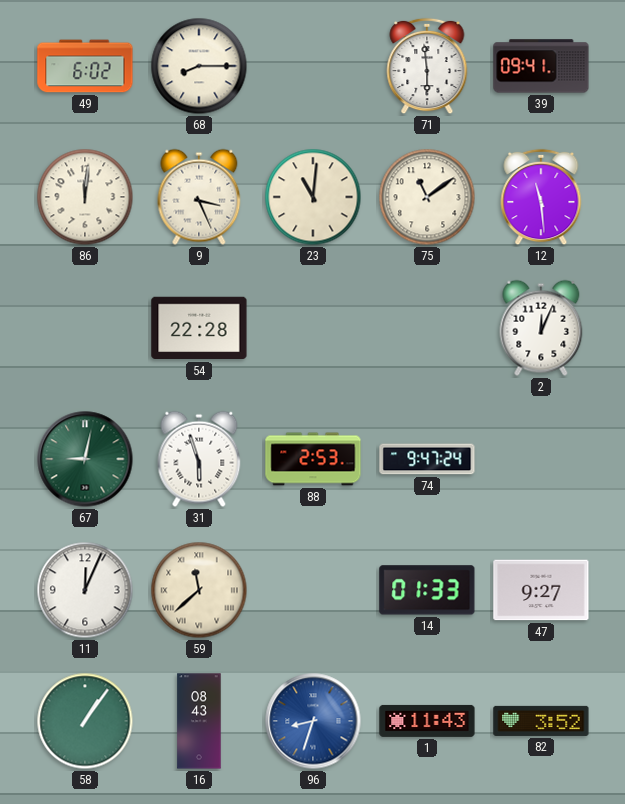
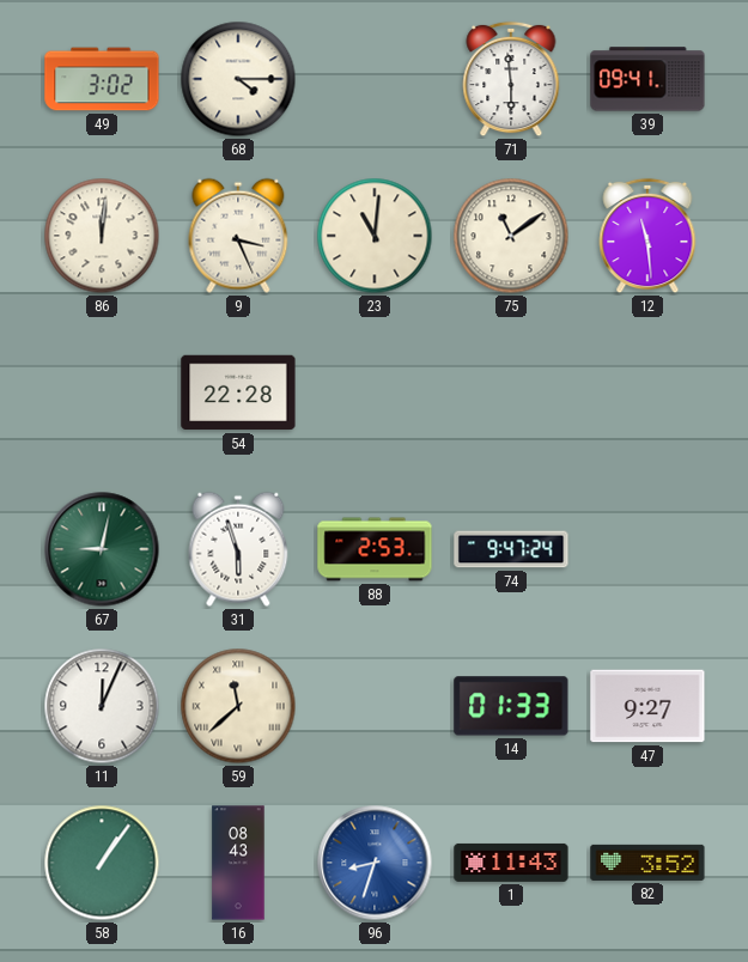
49: 6:02 -> 3:02 (102, 79)
68: 8:15 -> 4:15 (238, 79)
2: 12:04 -> none (541, 328)
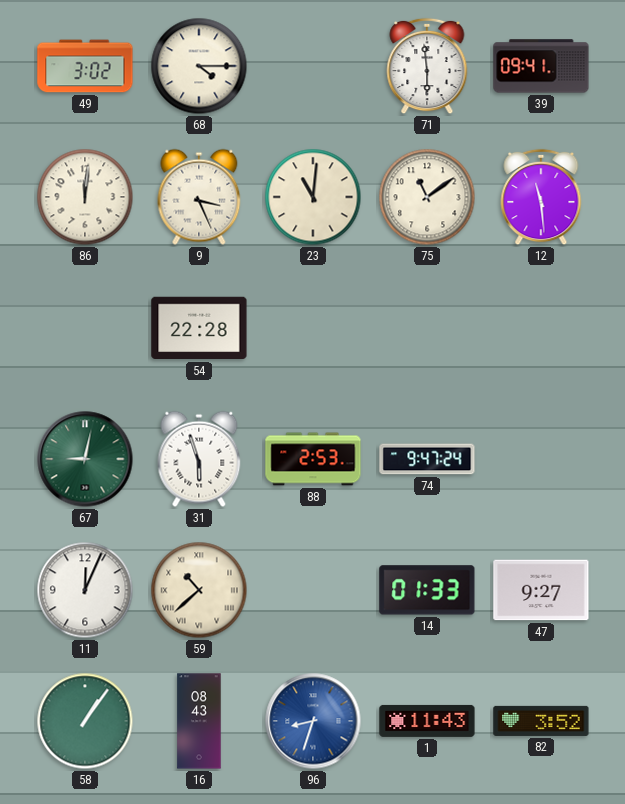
59: 11:38 -> 10:38 (199, 590)
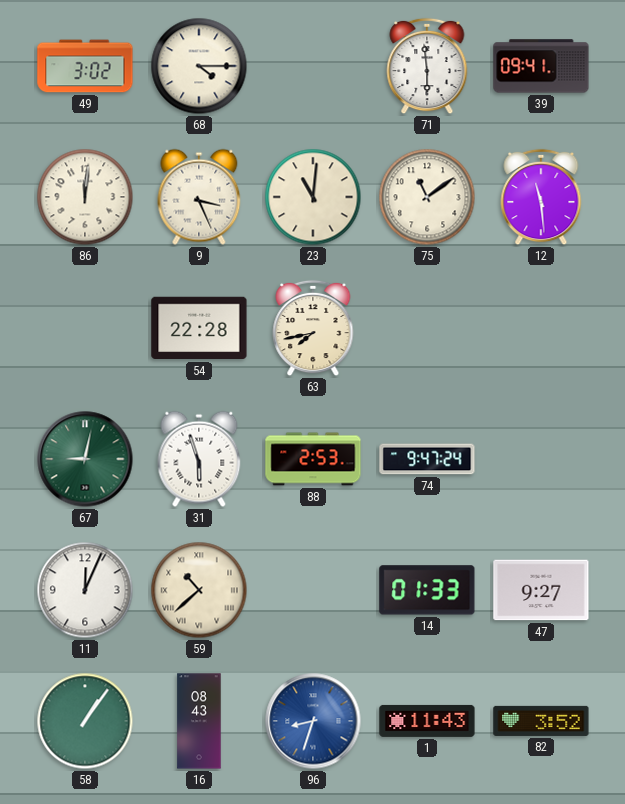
63: none -> 7:43 (313, 328)
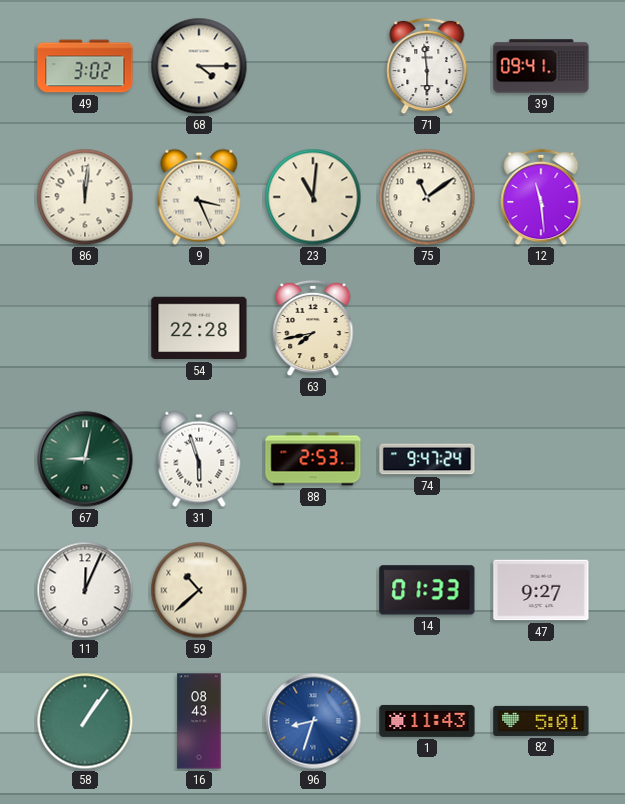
82: 3:52 -> 5:01 (541, 721)
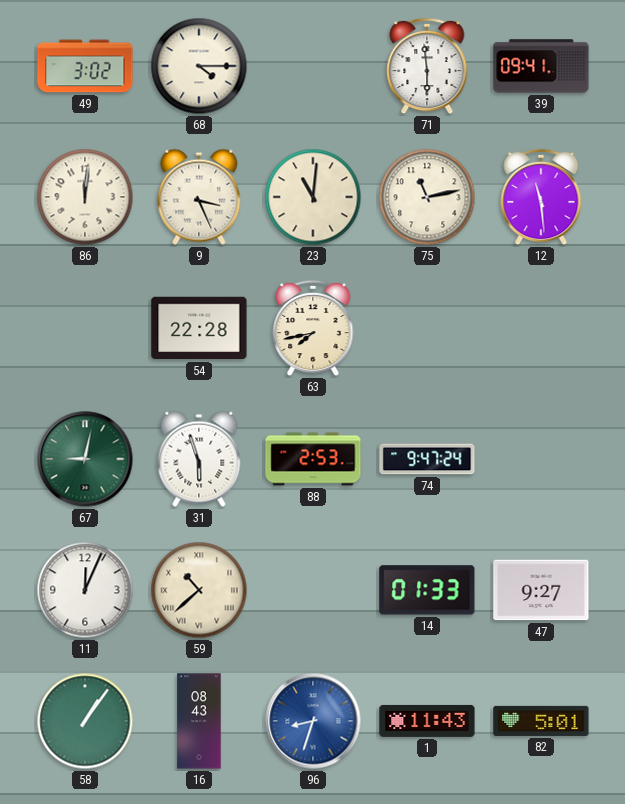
75: 11:09 -> 11:13 (427, 197)
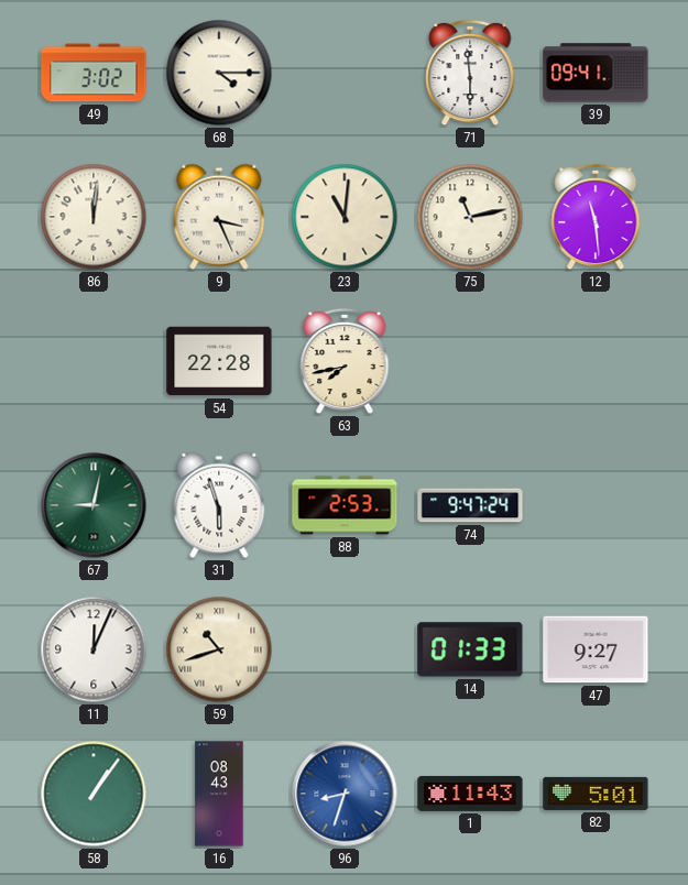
59: 10:38 -> 10:42 (219, 649)
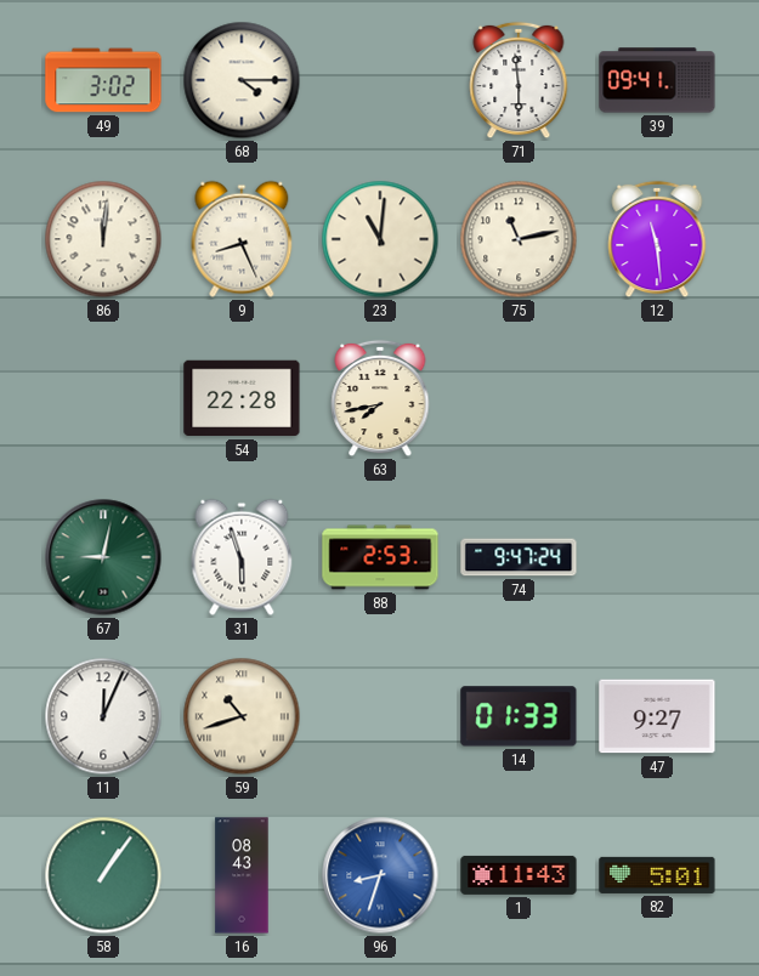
9: 3:26 -> 8:26 (242, 239)
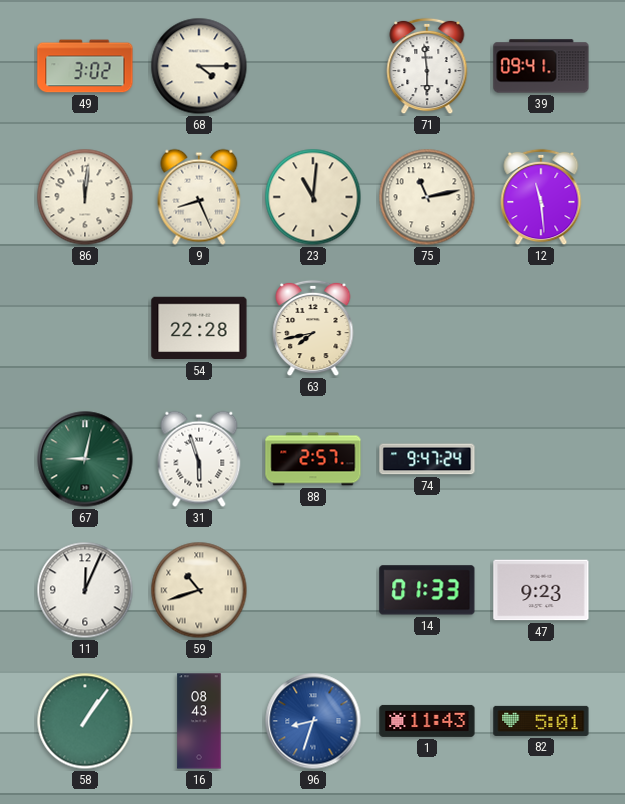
88: 2:53 -> 2:57 (313, 459)
47: 9:27 -> 9:23 (541, 590)
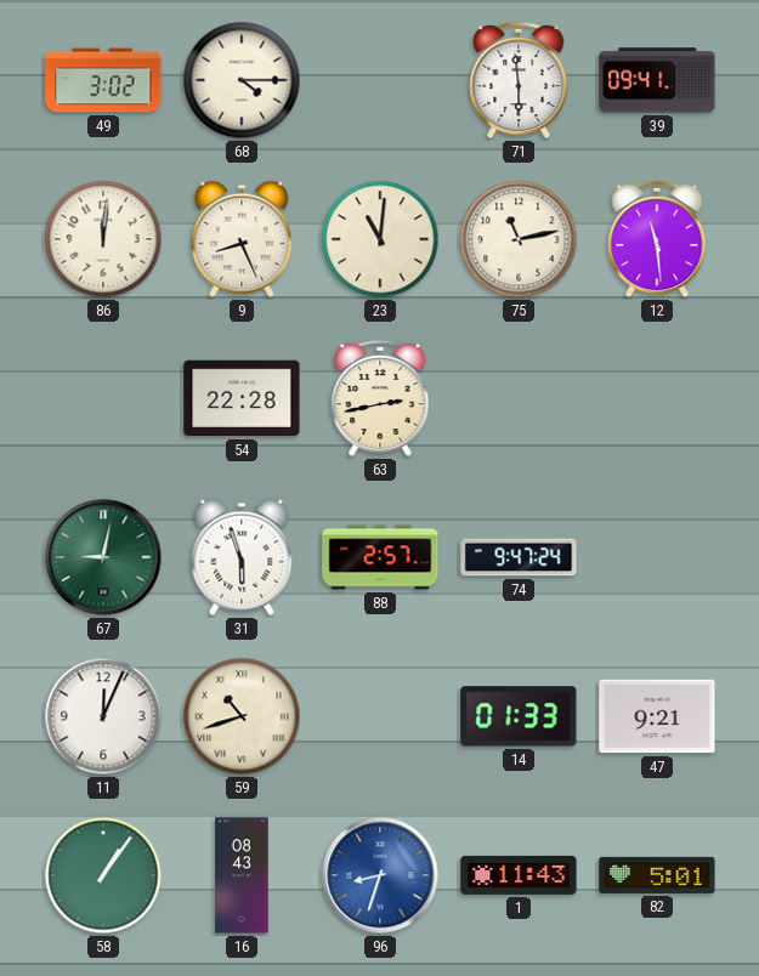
63: 7:43 -> 2:43 (380, 398)
47: 9:23 -> 9:21 (657, 716)
